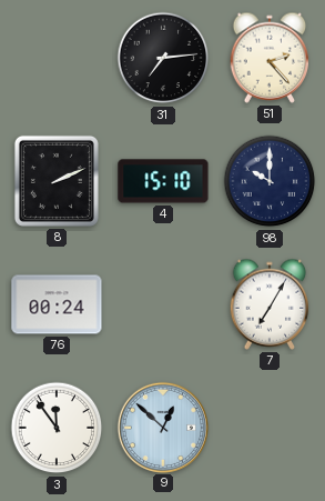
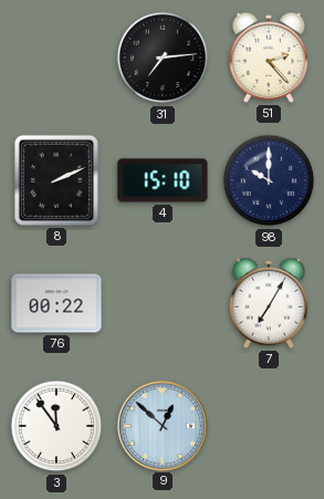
76: 00:24 -> 00:22 (56, 303)
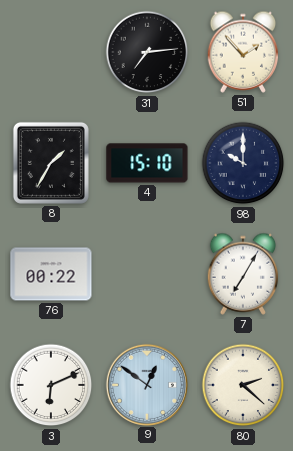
51: 2:23 -> 1:53 (243, 52)
8: 2:11 -> 1:35 (51, 163)
3: 11:54 -> 6:11 (51, 385)
9: 12:52 -> 12:51 (146, 384)
80: none -> 2:22 (243, 385)
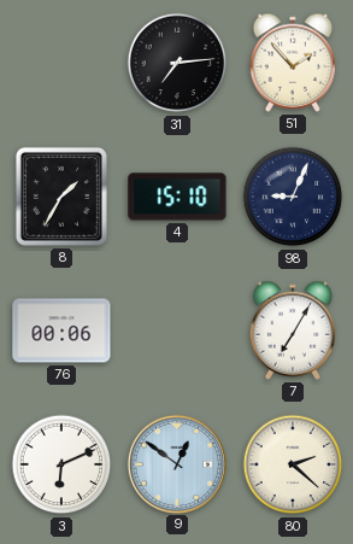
98: 10:00 -> 9:04 (293, 197)
76: 00:22 -> 00:06 (61, 331)
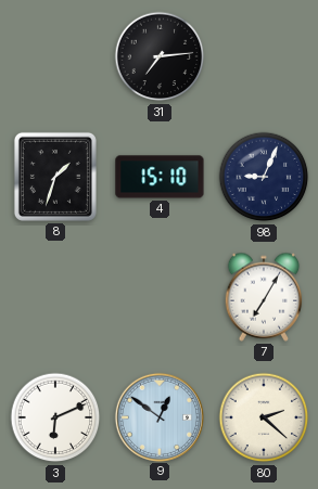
51: 1:53 -> none (293, 63)
8: 1:35 -> 1:33 (55, 177)
76: 00:06 -> none (61, 331)
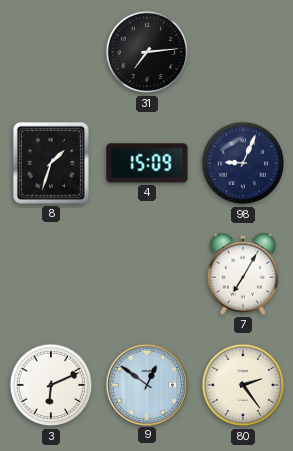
4: 15:10 -> 15:09 (147, 163)
80: 2:22 -> 2:24 (243, 385)
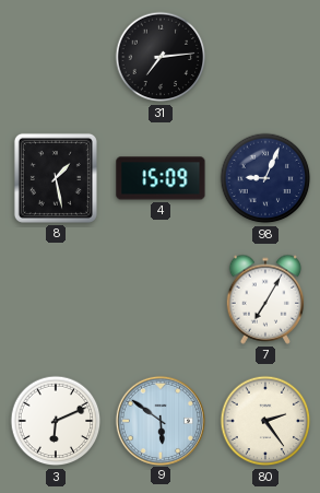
8: 1:33 -> 1:28 (56, 178)
9: 12:51 -> 5:51 (159, 420)
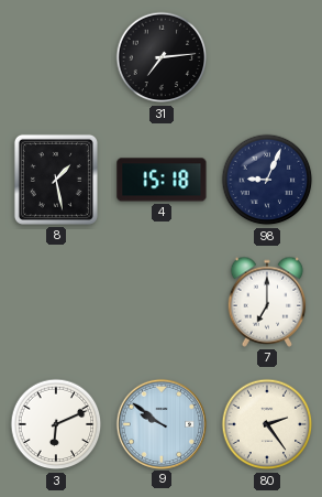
4: 15:09 -> 15:18 (162, 180)
7: 7:05 -> 7:00 (267, 302)
9: 5:51 -> 9:51 (160, 423)
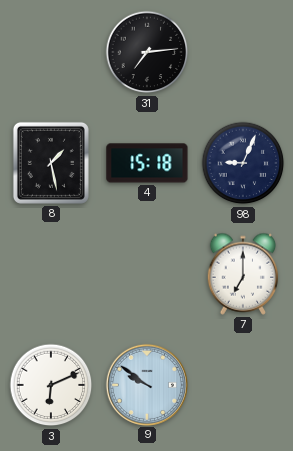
80: 2:24 -> none (267, 424)
